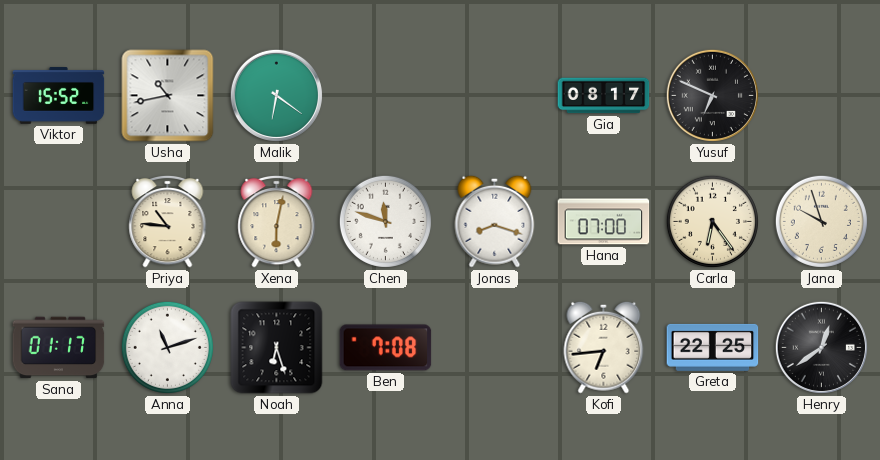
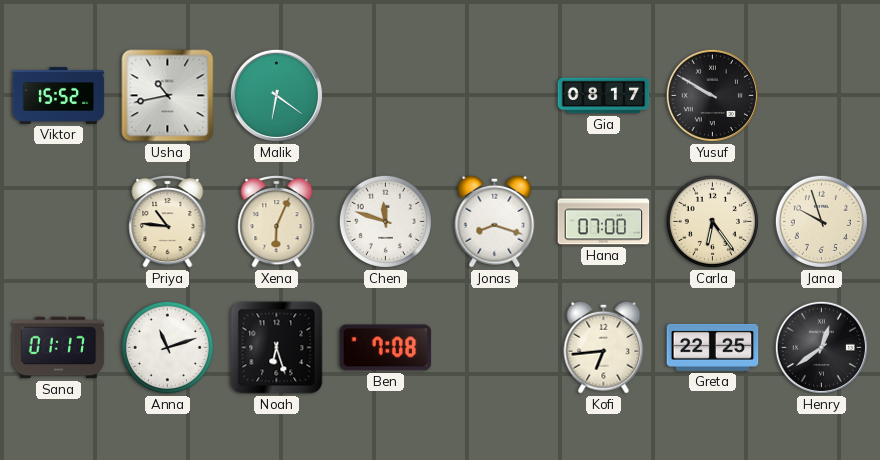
Yusuf: 6:49 -> 9:50 (712, 95)
Xena: 6:02 -> 6:04 (277, 221)
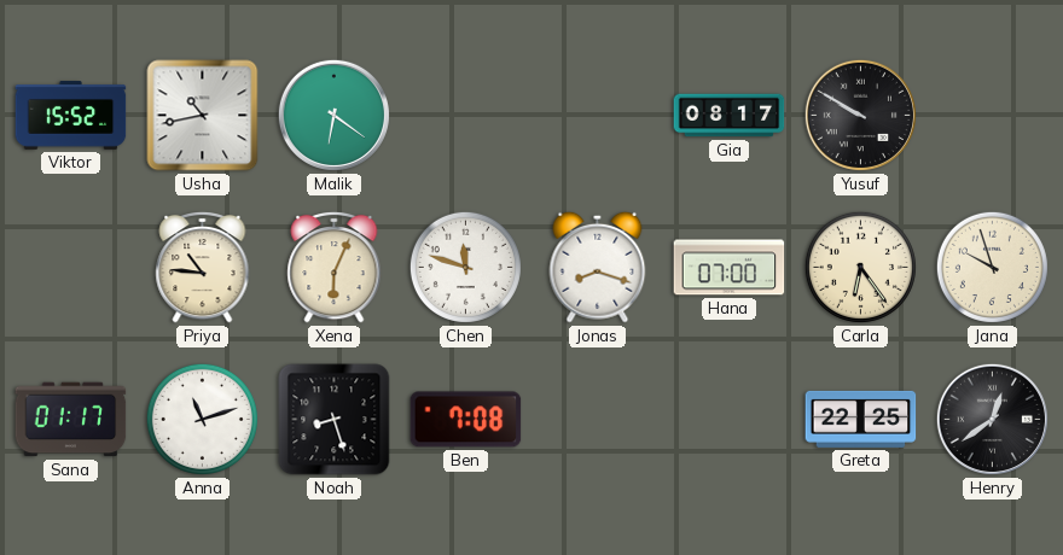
Noah: 6:27 -> 8:27 (335, 420)
Kofi: 6:44 -> none (604, 347)
